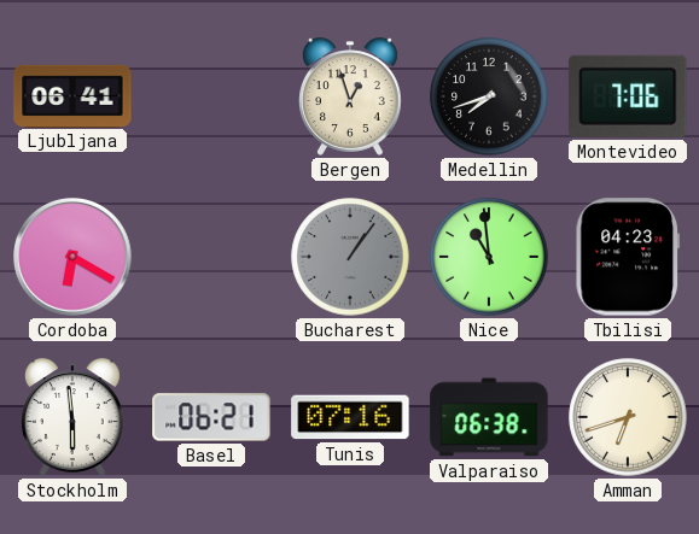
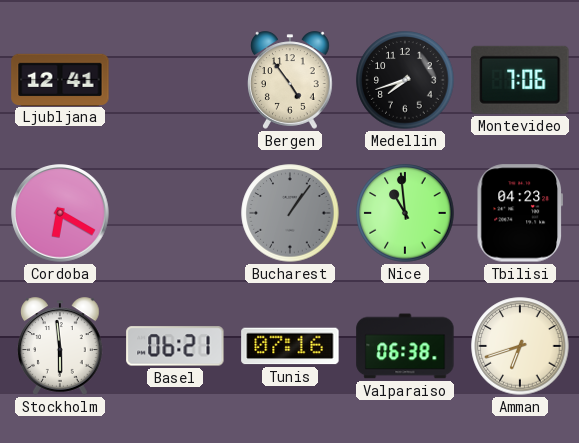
Ljubljana: 06:41 -> 12:41 (60, 79)
Bergen: 12:57 -> 4:54 (291, 80)
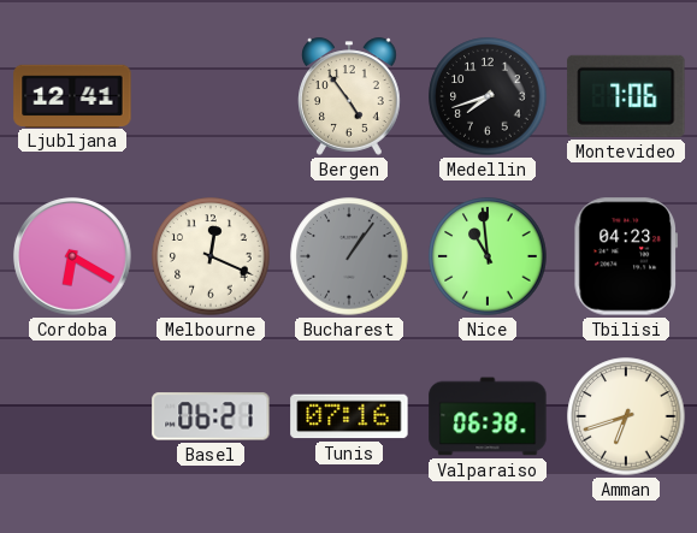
Melbourne: none -> 12:19 (211, 256)
Stockholm: 5:59 -> none (61, 346)
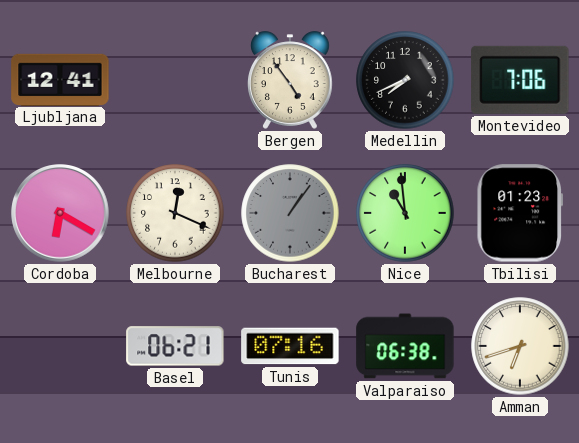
Medellin: 7:42 -> 7:41 (405, 80)
Tbilisi: 04:23 -> 01:23 (519, 213)
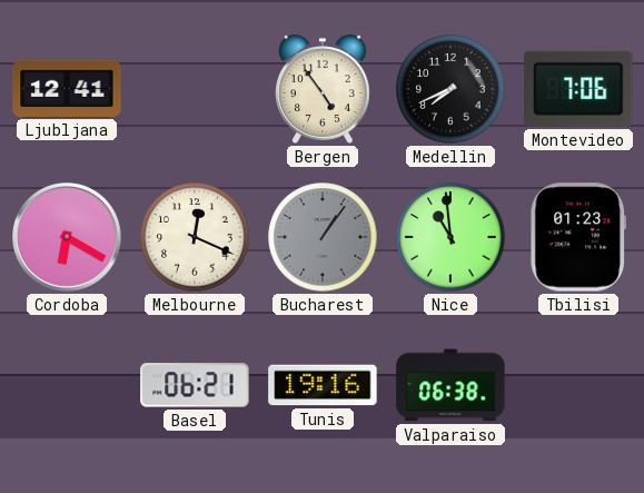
Tunis: 07:16 -> 19:16 (323, 385)
Amman: 6:42 -> none (520, 346)
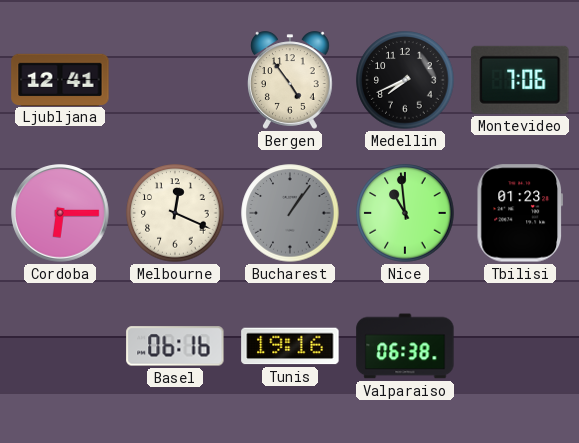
Cordoba: 6:20 -> 6:15 (60, 213)
Basel: 06:21 -> 06:16 (175, 346)
